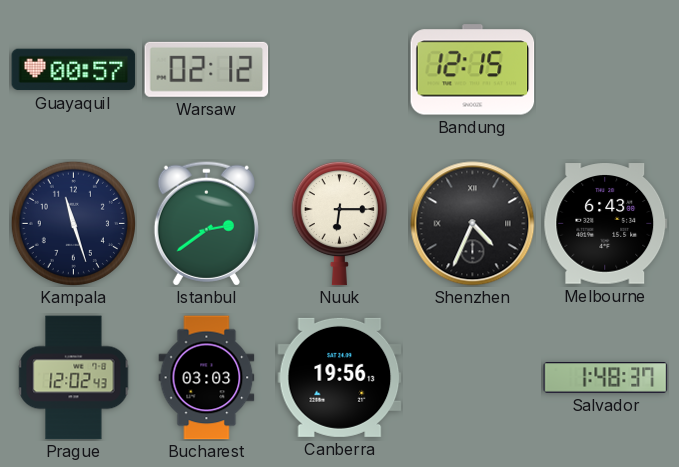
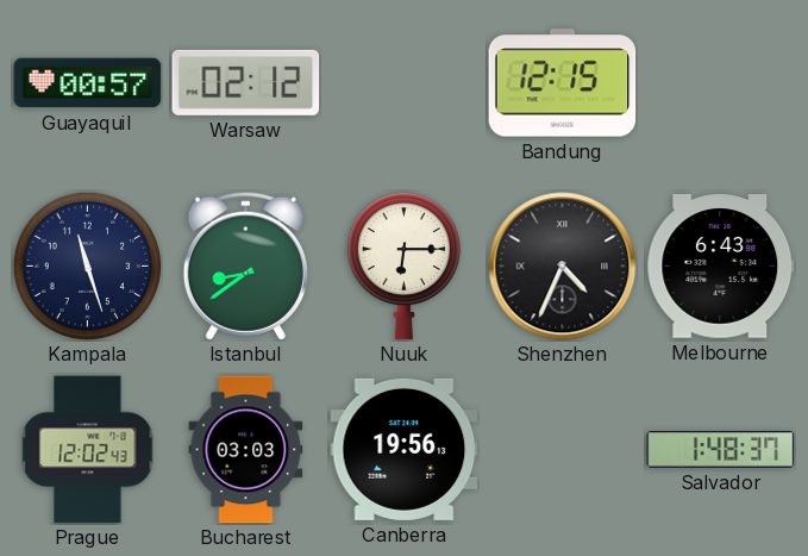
Istanbul: 2:39 -> 8:39 (245, 265)
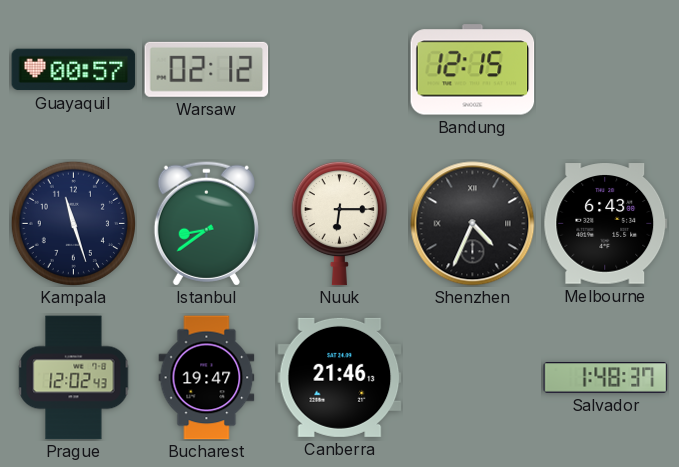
Bucharest: 03:03 -> 19:47 (207, 378)
Canberra: 19:56 -> 21:46 (340, 377)
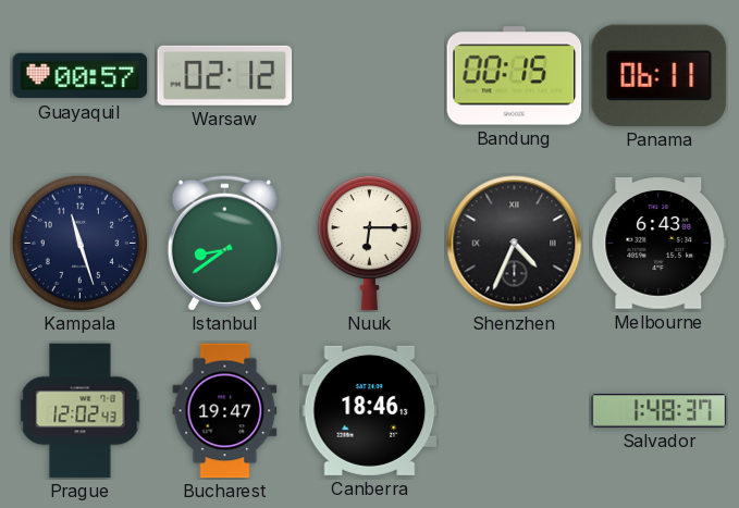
Bandung: 12:15 -> 00:15 (515, 76)
Panama: none -> 06:11 (660, 75)
Canberra: 21:46 -> 18:46 (370, 410)
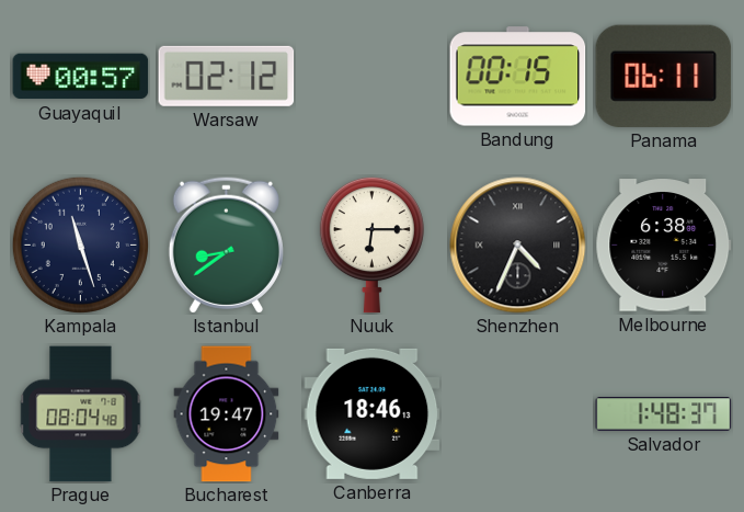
Melbourne: 6:43 -> 6:38 (664, 246)
Prague: 12:02 -> 08:04 (81, 414)
